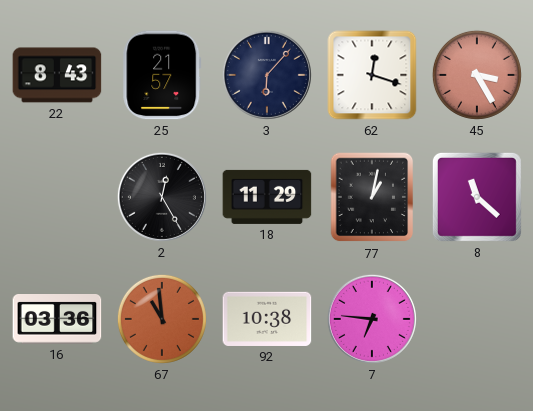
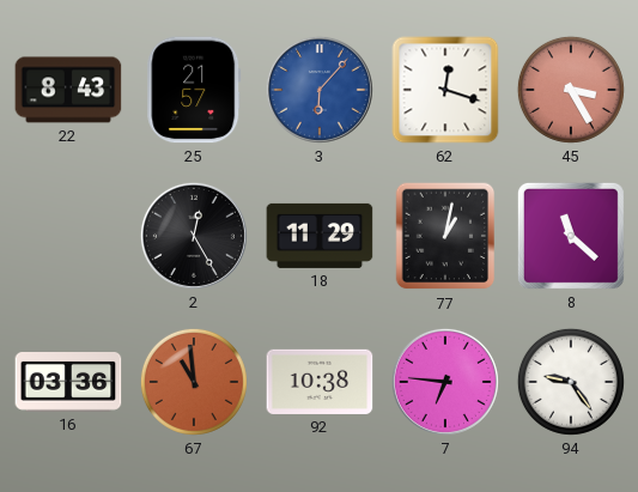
3 dial: navy -> blue (320, 90)
94: none -> 9:24 (571, 382)
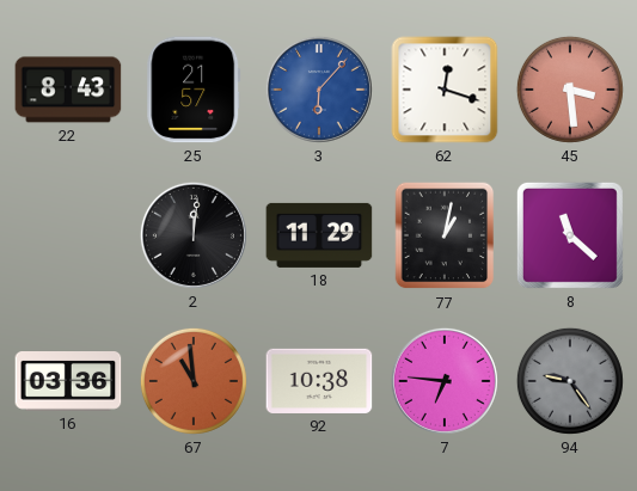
45: 3:25 -> 3:29 (570, 90)
2: 12:25 -> 12:01 (194, 235)
94 dial: white -> grey (570, 381)
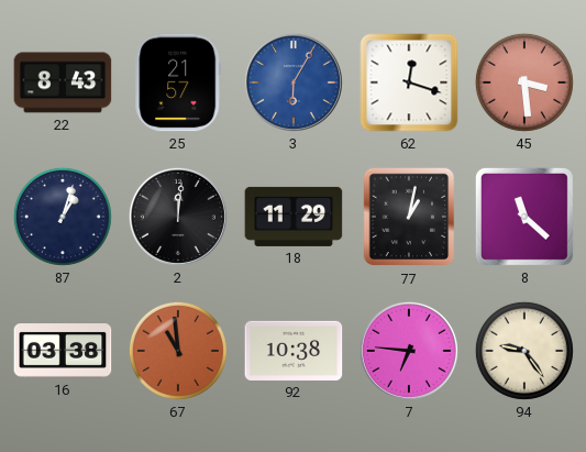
3: 6:07 -> 6:05 (294, 82)
87: none -> 1:03 (63, 217)
16: 03:36 -> 03:38 (63, 352)
94 dial: grey -> cream (524, 351)
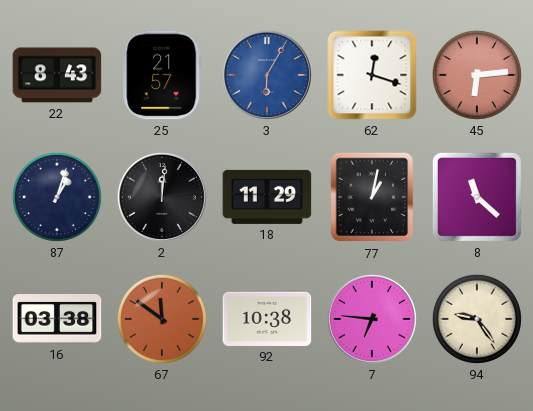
45: 3:29 -> 6:14 (477, 75)
67: 10:59 -> 11:51 (162, 319)
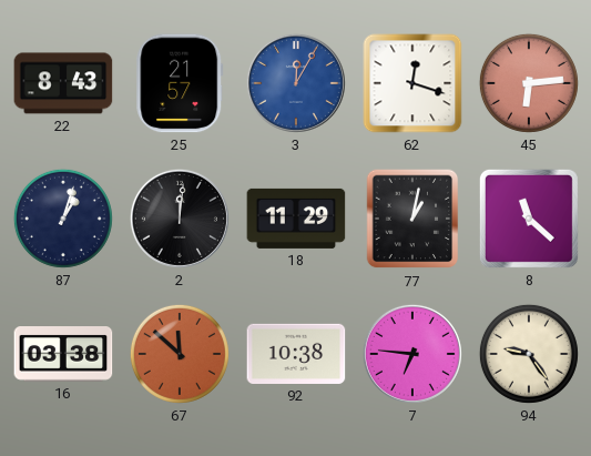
3: 6:05 -> 12:05 (296, 83)
67: 11:51 -> 11:52 (180, 354)
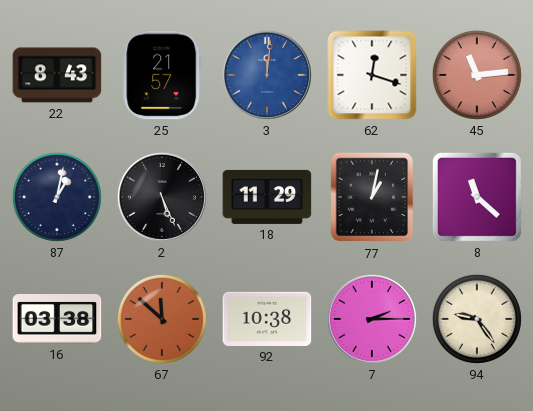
3: 12:05 -> 12:01 (267, 75)
45: 6:14 -> 11:14 (477, 75)
87: 1:03 -> 1:02 (57, 197)
2: 12:01 -> 5:26 (162, 197)
7: 6:46 -> 2:15 (372, 319)
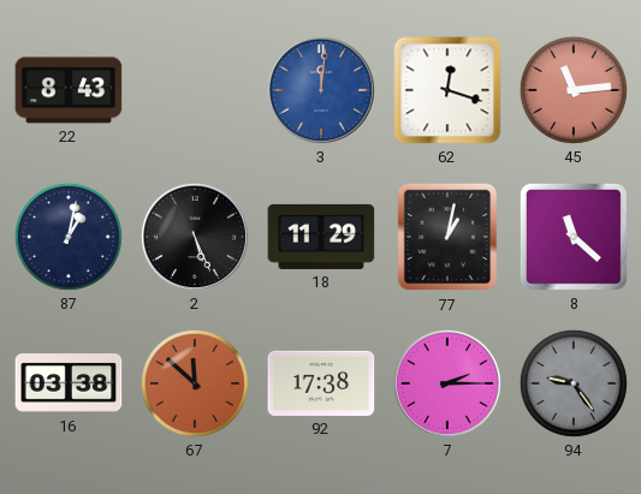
25: 21:57 -> none (162, 75)
92: 10:38 -> 17:38 (321, 383)
94 dial: cream -> grey (574, 383)
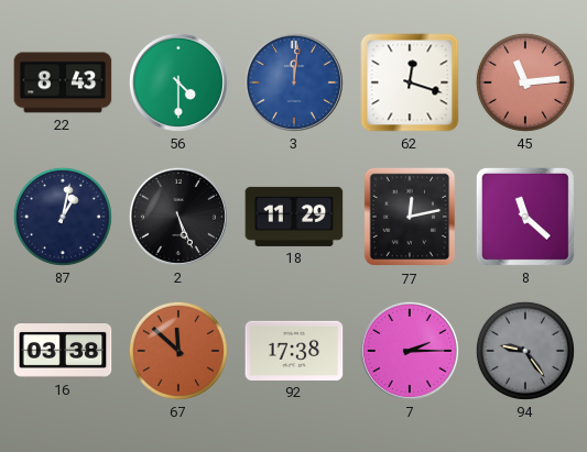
56: none -> 4:30 (178, 82)
77: 1:02 -> 12:13 (410, 217)
